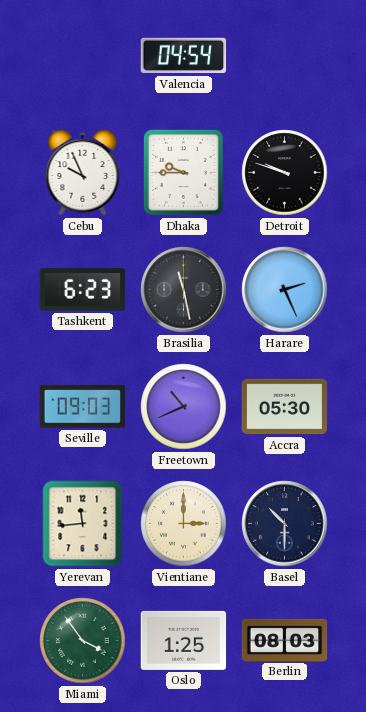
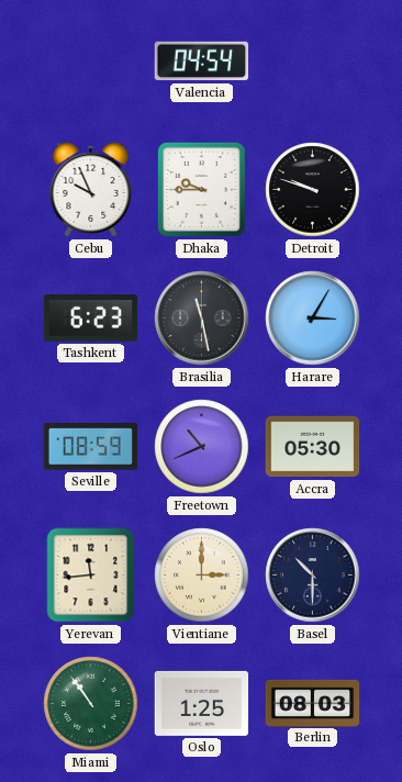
Harare: 2:26 -> 3:05 (313, 319)
Seville: 09:03 -> 08:59 (91, 447)
Miami: 3:54 -> 10:54 (91, 704)
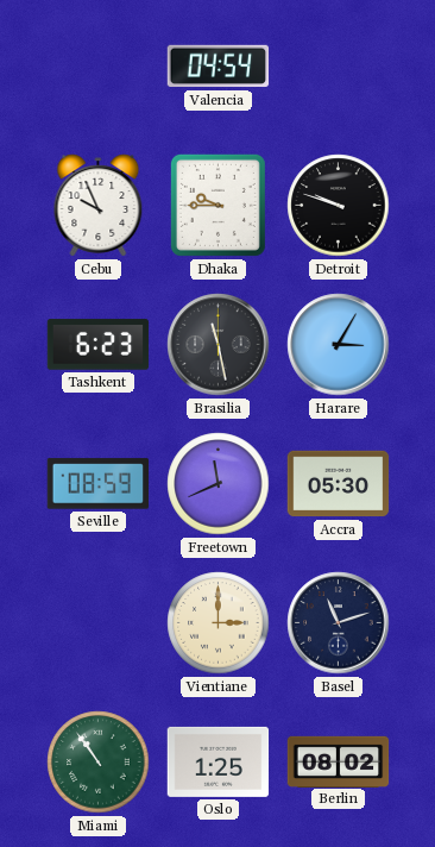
Freetown: 10:41 -> 11:41 (219, 484)
Yerevan: 11:44 -> none (91, 576)
Basel: 10:30 -> 11:12 (339, 623)
Berlin: 08:03 -> 08:02 (339, 761)
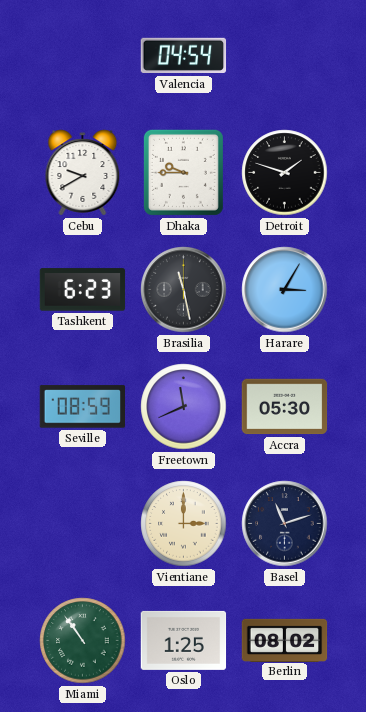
Cebu: 9:56 -> 9:40 (83, 173)
Detroit: 9:48 -> 1:48 (285, 173)
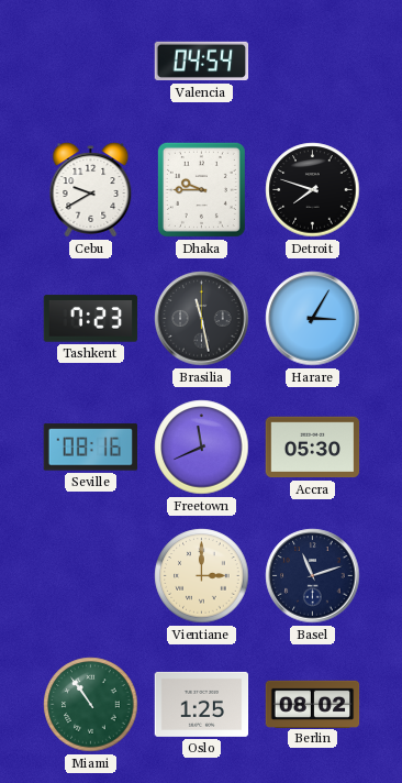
Detroit: 1:48 -> 7:48 (313, 190)
Tashkent: 6:23 -> 7:23 (91, 319)
Seville: 08:59 -> 08:16 (91, 448)
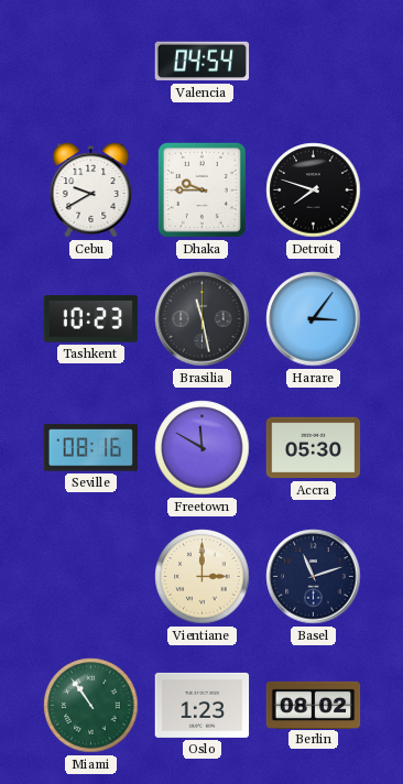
Tashkent: 7:23 -> 10:23 (91, 319)
Harare: 3:05 -> 3:06 (314, 319)
Freetown: 11:41 -> 11:50 (203, 448)
Oslo: 1:25 -> 1:23 (203, 705)
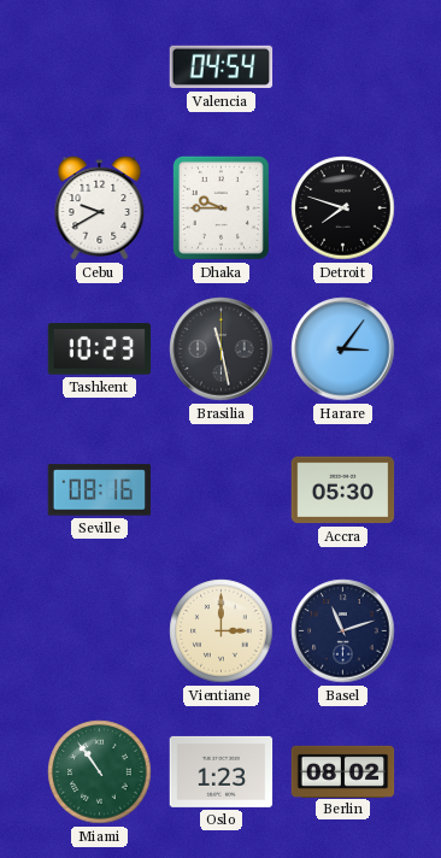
Freetown: 11:50 -> none (203, 448)
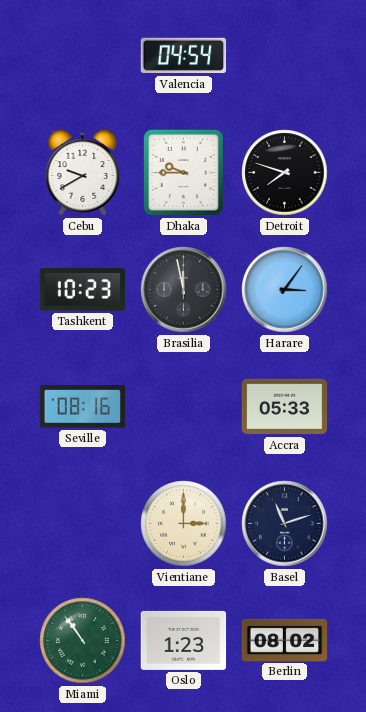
Brasilia: 11:28 -> 11:58 (184, 290)
Accra: 05:30 -> 05:33 (285, 407)
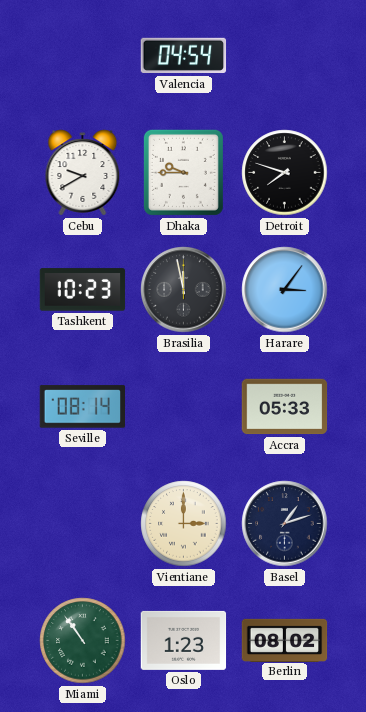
Seville: 08:16 -> 08:14 (83, 407)
Basel: 11:12 -> 1:12 (285, 524)
